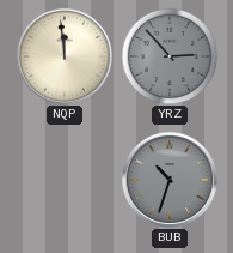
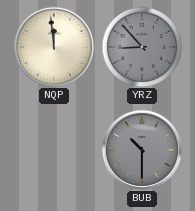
YRZ: 2:53 -> 8:53 (142, 47)
BUB: 10:33 -> 10:30 (142, 150)
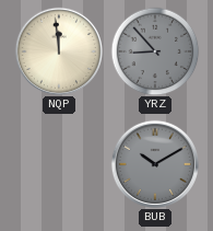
BUB: 10:30 -> 10:10 (155, 164)
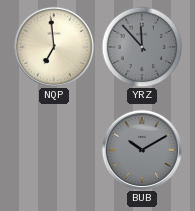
NQP: 11:59 -> 6:59 (54, 47)
YRZ: 8:53 -> 11:53 (142, 47)
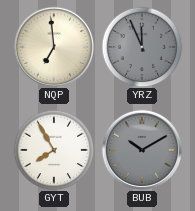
YRZ: 11:53 -> 11:56 (142, 47)
GYT: none -> 7:55 (54, 150)
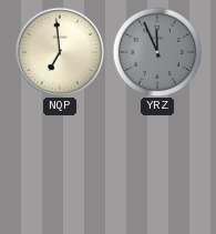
GYT: 7:55 -> none (54, 150)
BUB: 10:10 -> none (142, 150)
